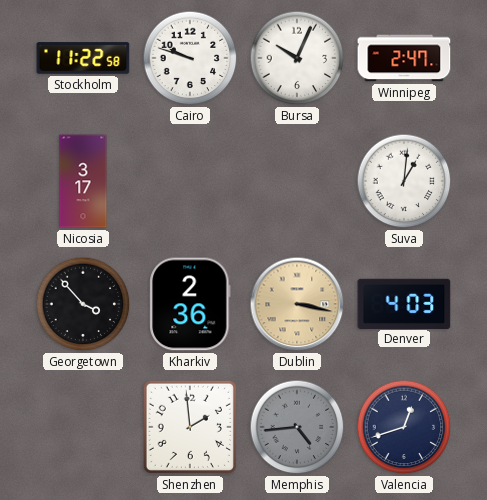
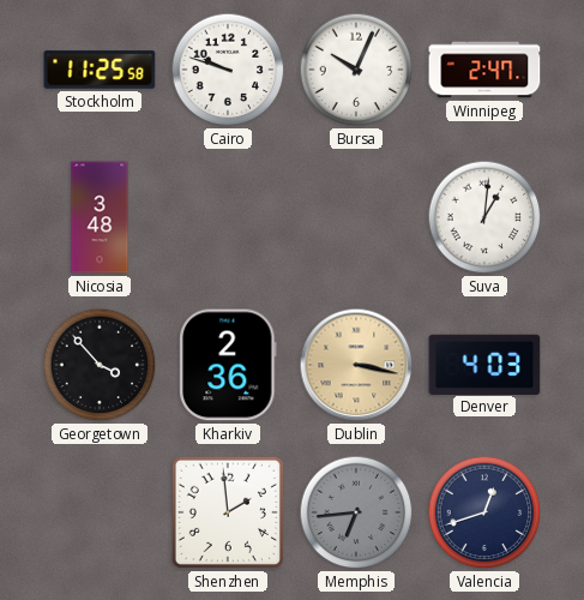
Stockholm: 11:22 -> 11:25 (100, 70)
Nicosia: 3:17 -> 3:48 (100, 217)
Memphis: 4:44 -> 6:44 (356, 512)
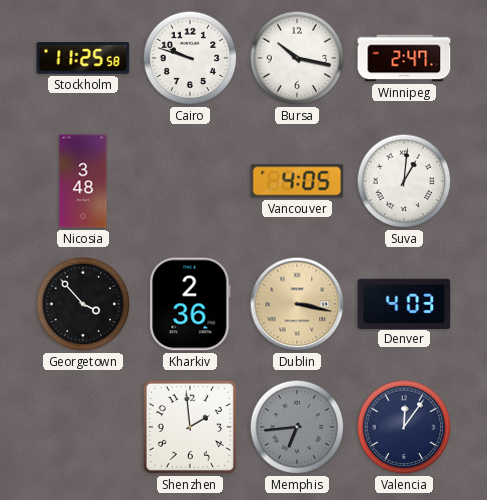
Bursa: 10:04 -> 10:17 (297, 58)
Vancouver: none -> 4:05 (297, 181)
Valencia: 12:42 -> 12:06 (404, 427)
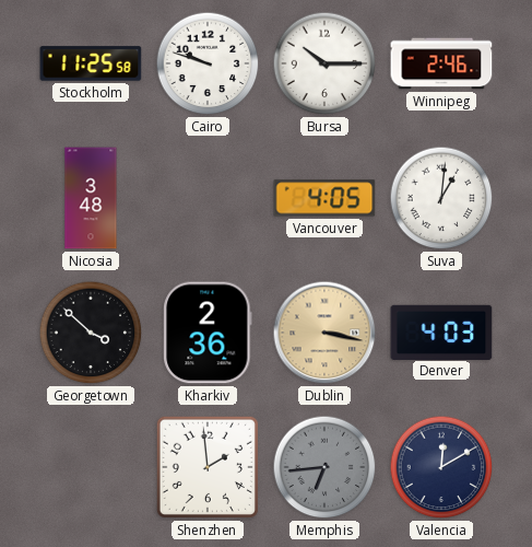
Bursa: 10:17 -> 10:15 (324, 63)
Winnipeg: 2:47 -> 2:46 (441, 63)
Georgetown: 3:53 -> 3:52 (91, 333)
Valencia: 12:06 -> 12:10 (441, 467)
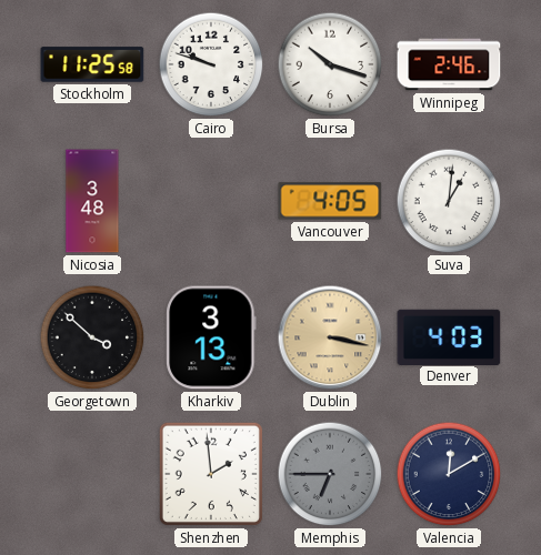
Bursa: 10:15 -> 10:18 (330, 64)
Kharkiv: 2:36 -> 3:13 (211, 337)
Memphis: 6:44 -> 6:45 (330, 474)
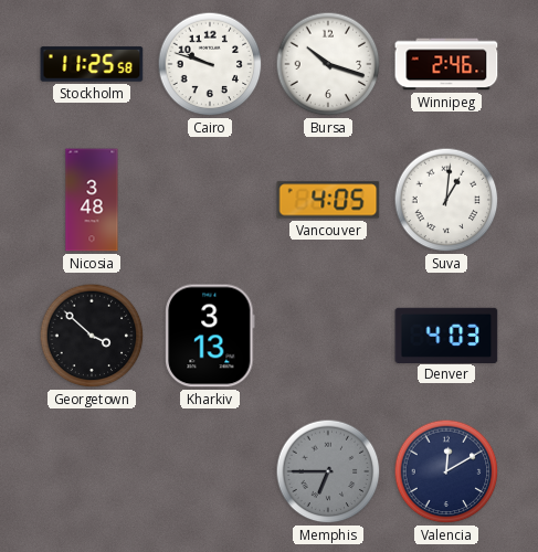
Dublin: 3:17 -> none (330, 337)
Shenzhen: 1:59 -> none (211, 474)
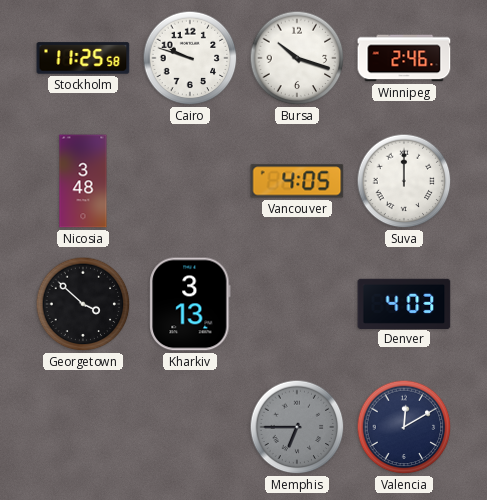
Suva: 1:01 -> 12:00 (404, 181)
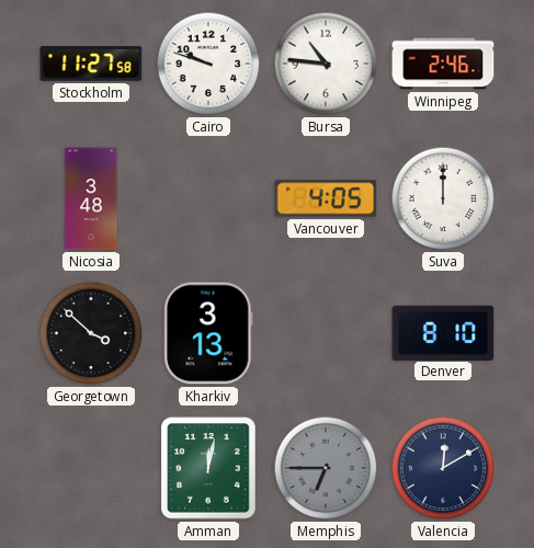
Stockholm: 11:25 -> 11:27 (91, 64)
Bursa: 10:18 -> 10:46 (326, 64)
Denver: 4:03 -> 8:10 (443, 332)
Amman: none -> 12:02 (208, 468)
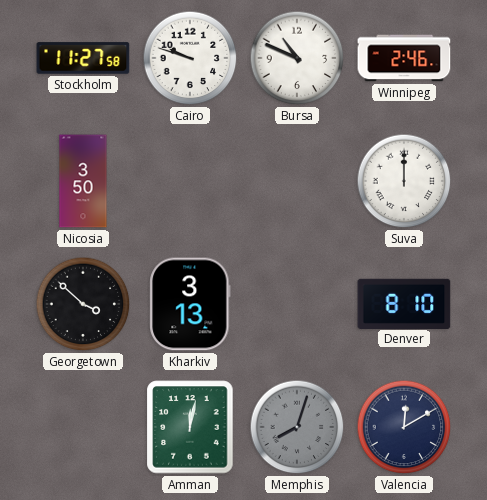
Bursa: 10:46 -> 10:49 (297, 58)
Nicosia: 3:48 -> 3:50 (83, 181)
Vancouver: 4:05 -> none (326, 198)
Memphis: 6:45 -> 8:03 (297, 427)
